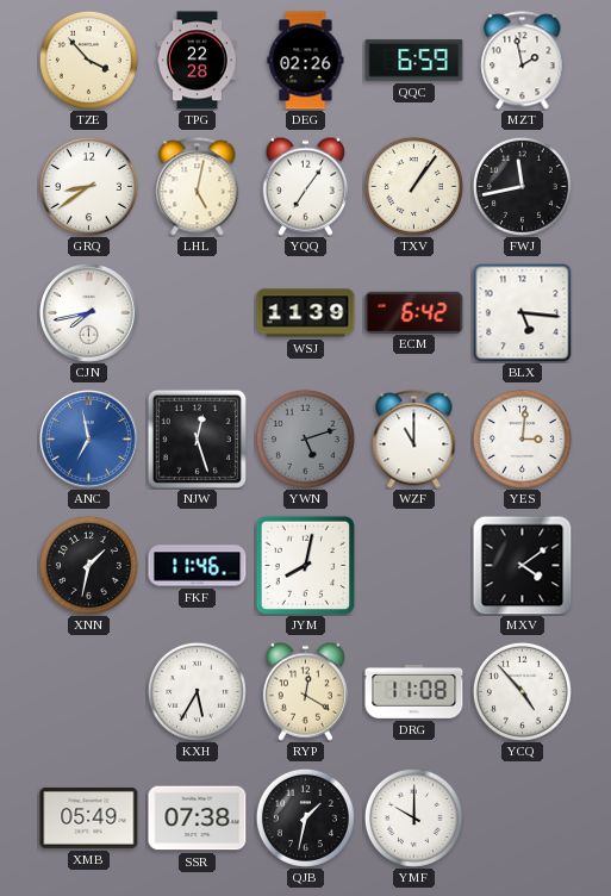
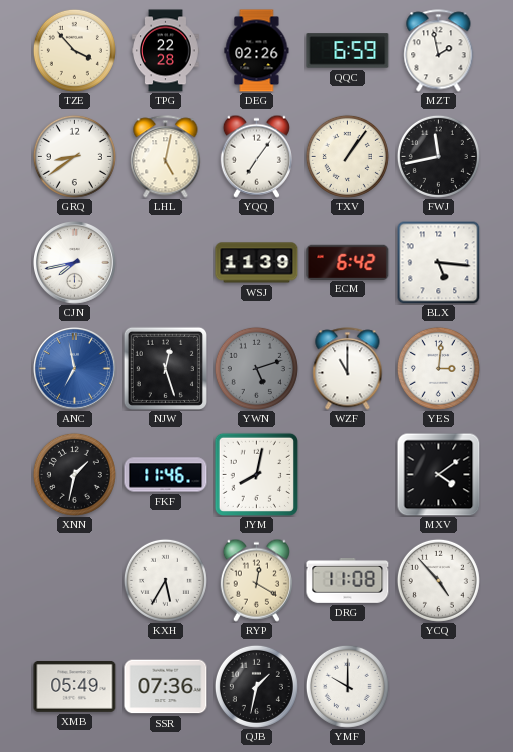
SSR: 07:38 -> 07:36 (166, 687)
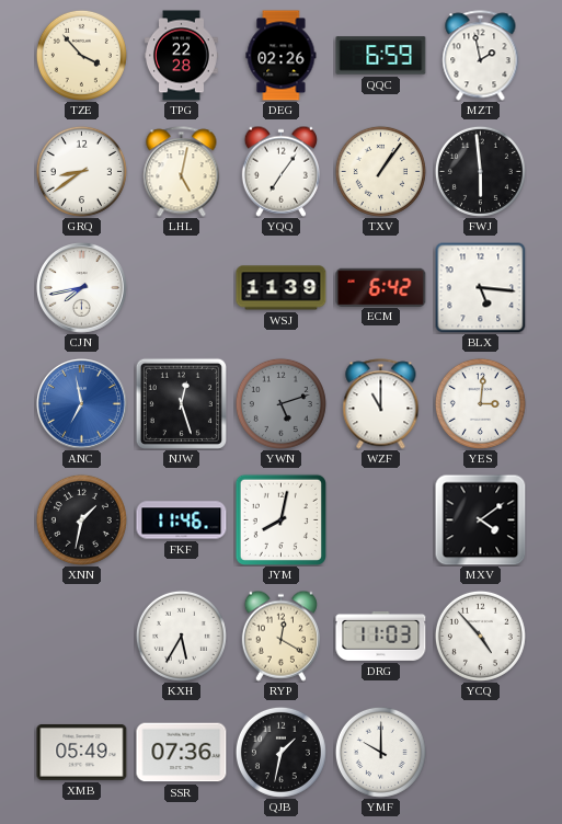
FWJ: 11:43 -> 5:59 (480, 171)
DRG: 11:08 -> 11:03 (381, 636)
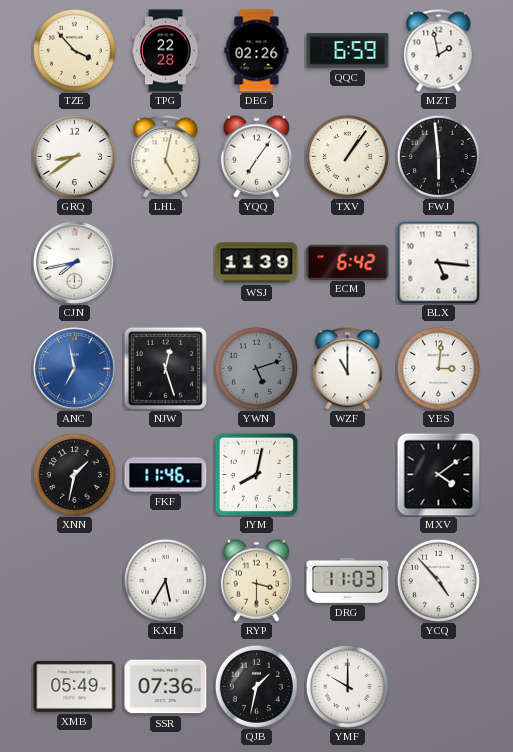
RYP: 12:20 -> 3:30 (256, 580)
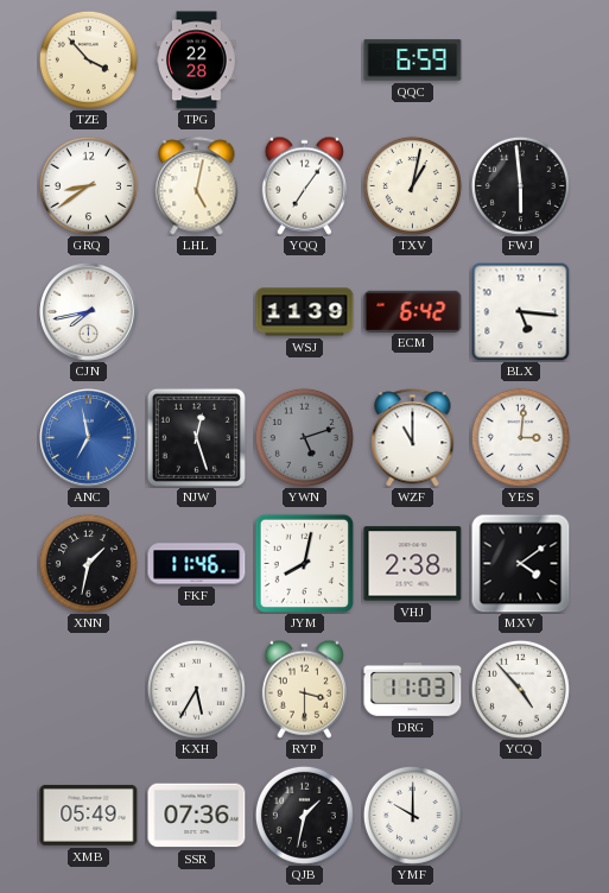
DEG: 02:26 -> none (257, 51)
MZT: 1:58 -> none (439, 51)
TXV: 1:06 -> 1:02 (412, 185)
VHJ: none -> 2:38 (413, 564)
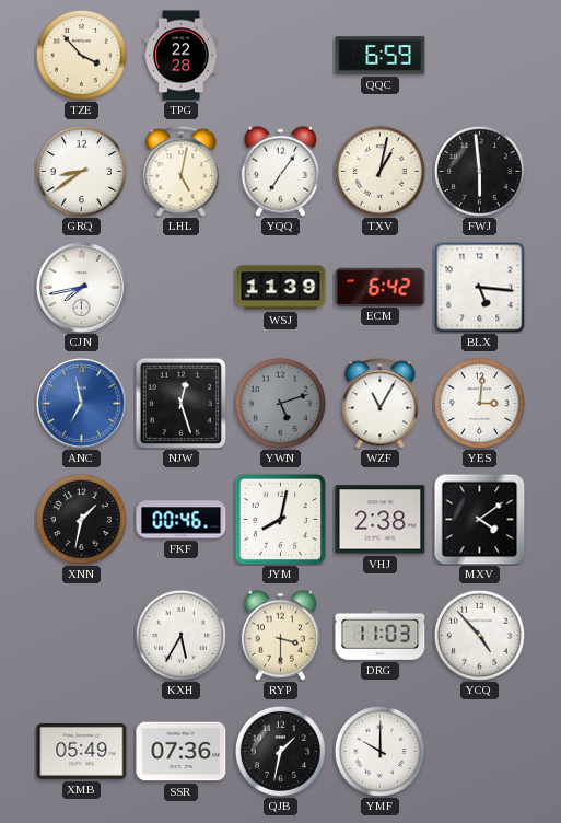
WZF: 11:00 -> 11:05 (381, 404)
FKF: 11:46 -> 00:46 (182, 520)
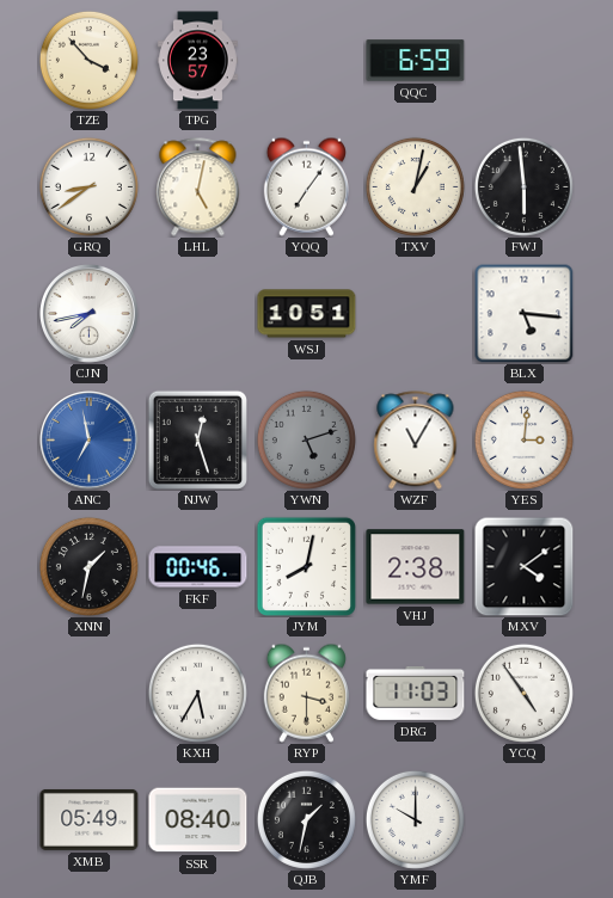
TPG: 22:28 -> 23:57 (198, 61)
WSJ: 11:39 -> 10:51 (307, 314)
ECM: 6:42 -> none (381, 287)
YCQ: 4:53 -> 4:54 (523, 693)
SSR: 07:36 -> 08:40 (198, 820)
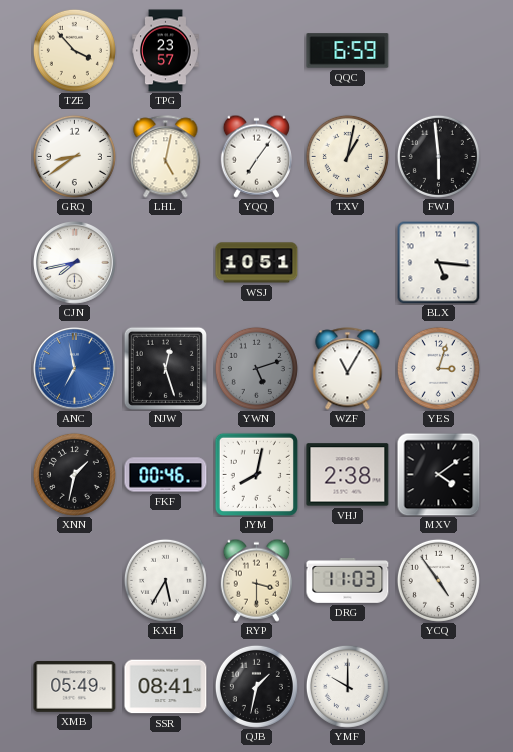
YES: 3:01 -> 3:03 (438, 368)
SSR: 08:40 -> 08:41 (166, 687)
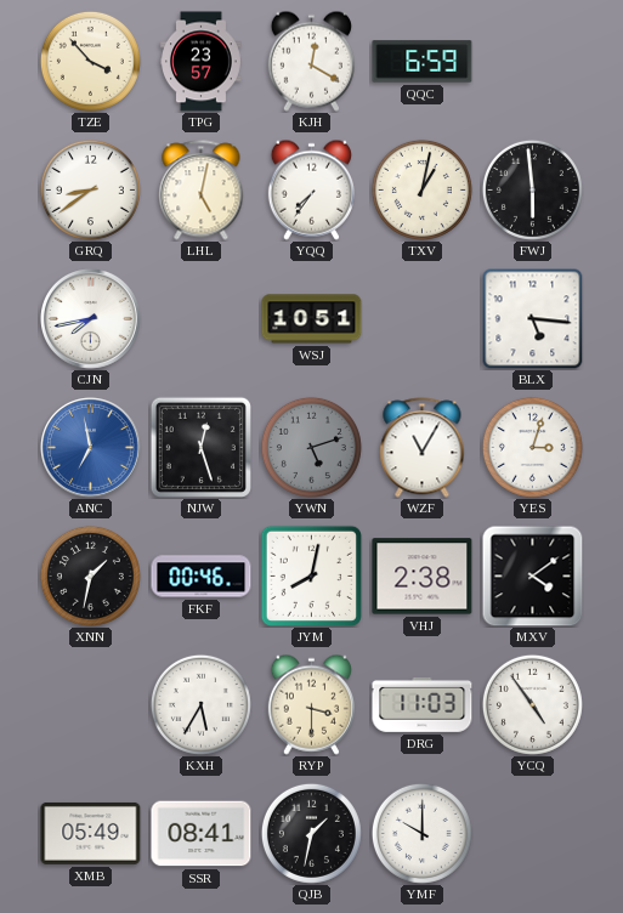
KJH: none -> 12:20 (311, 61)
YQQ: 7:06 -> 7:36 (311, 189)
